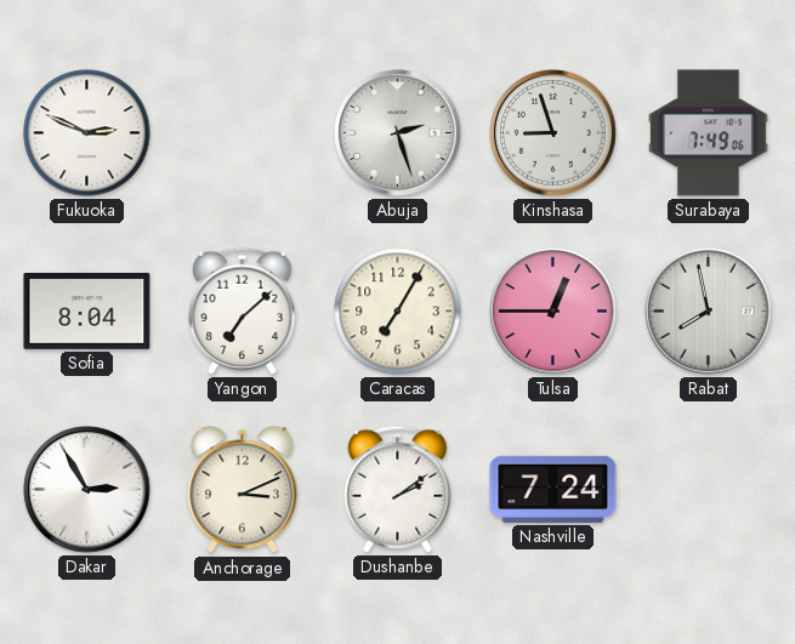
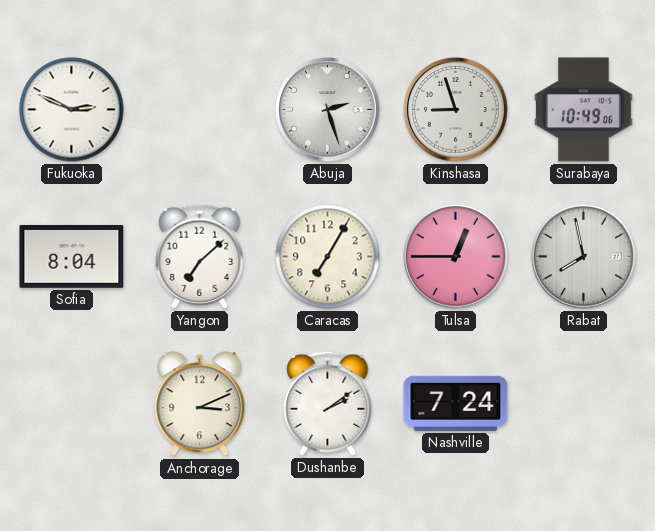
Surabaya: 7:49 -> 10:49 (584, 110)
Dakar: 2:55 -> none (87, 490)
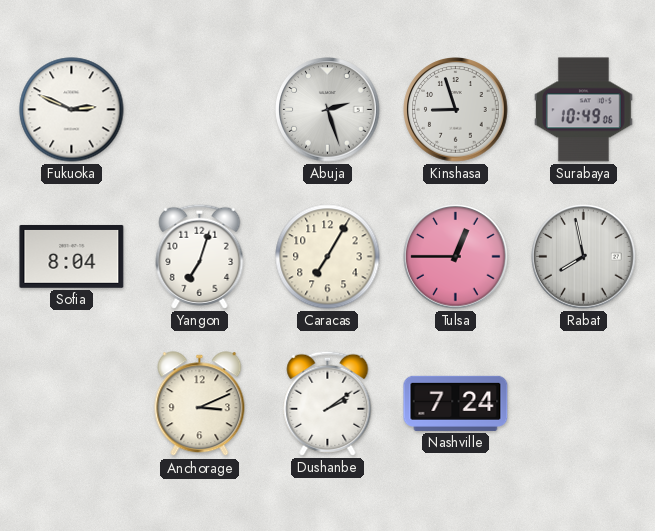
Yangon: 7:08 -> 7:03 (200, 256)
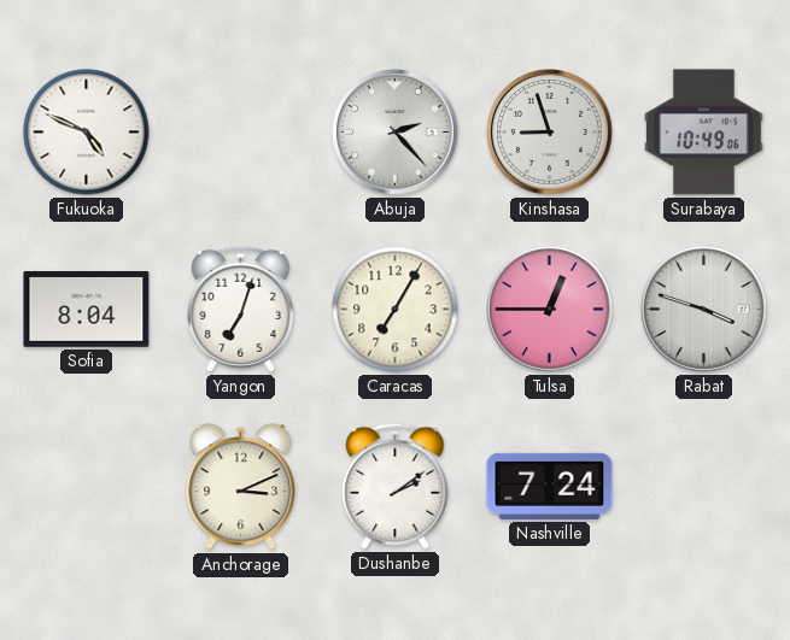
Fukuoka: 2:49 -> 4:49 (87, 133)
Abuja: 2:27 -> 2:23 (396, 133)
Rabat: 7:58 -> 3:48 (704, 310)
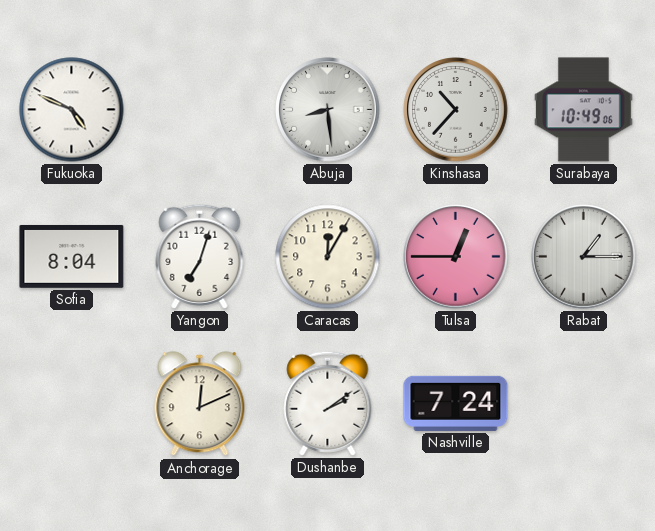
Abuja: 2:23 -> 8:29 (328, 110)
Kinshasa: 8:57 -> 10:37 (456, 110)
Caracas: 7:05 -> 12:05 (328, 257)
Rabat: 3:48 -> 1:15 (584, 257)
Anchorage: 3:11 -> 12:11 (200, 404)
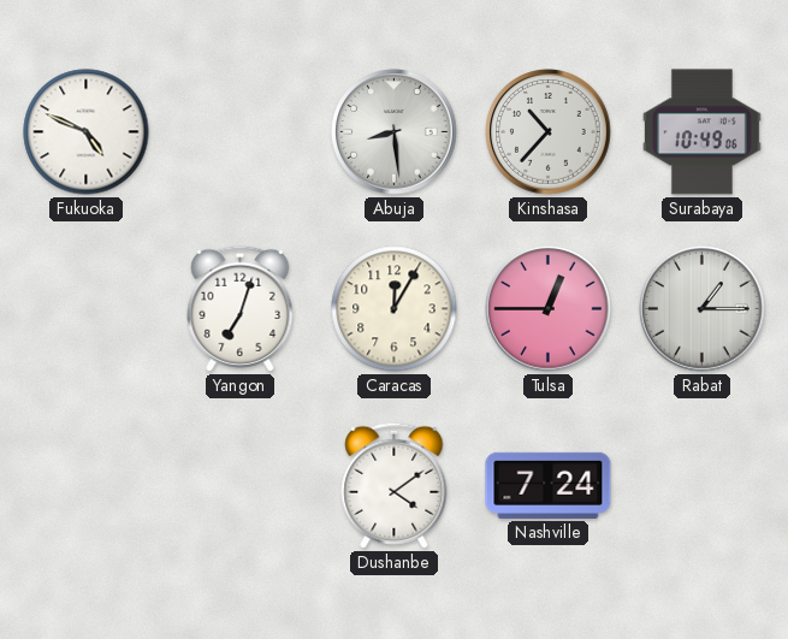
Sofia: 8:04 -> none (72, 256)
Anchorage: 12:11 -> none (200, 404)
Dushanbe: 2:09 -> 4:09 (395, 485)
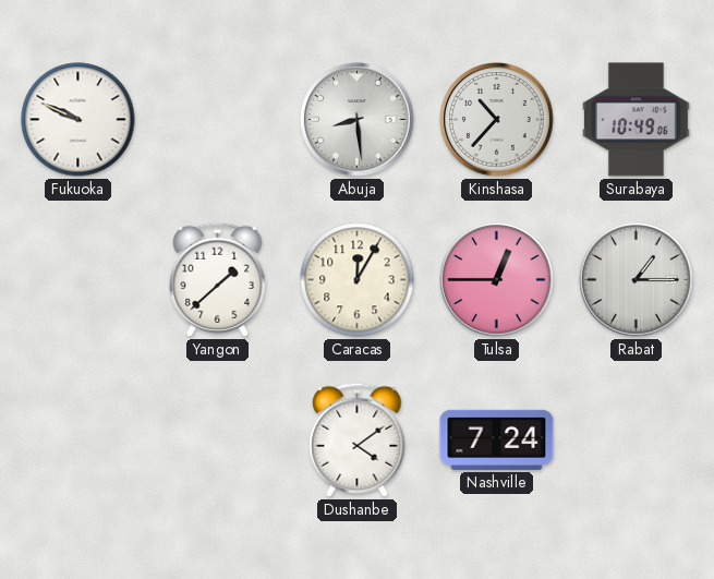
Fukuoka: 4:49 -> 9:49 (78, 120)
Yangon: 7:03 -> 1:38 (218, 279)
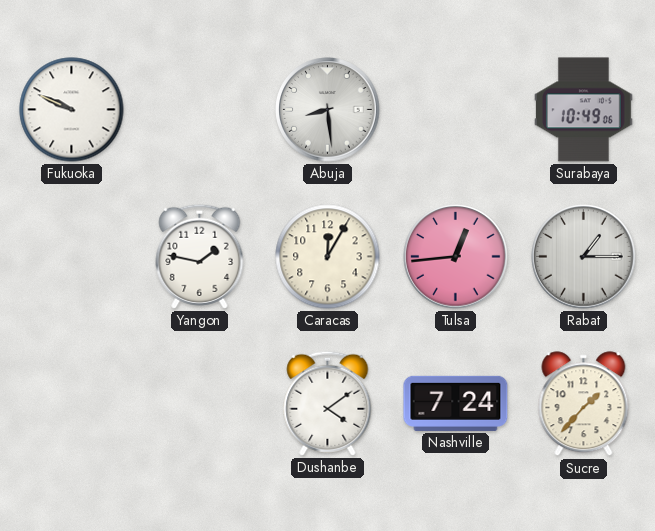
Kinshasa: 10:37 -> none (497, 120)
Yangon: 1:38 -> 1:47 (200, 256)
Tulsa: 12:45 -> 12:44 (456, 257)
Sucre: none -> 1:37 (584, 404)
